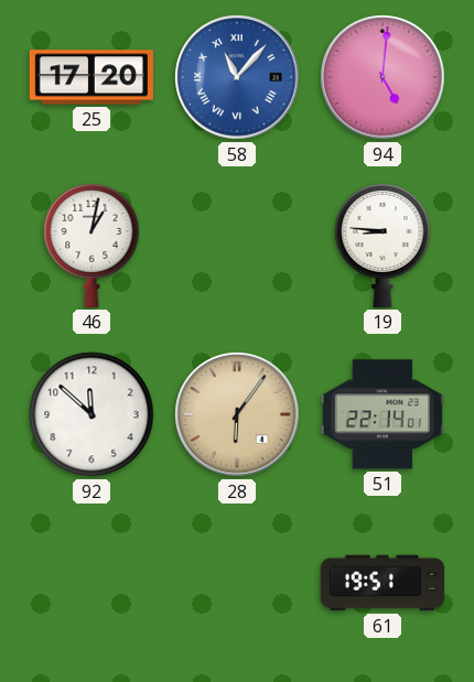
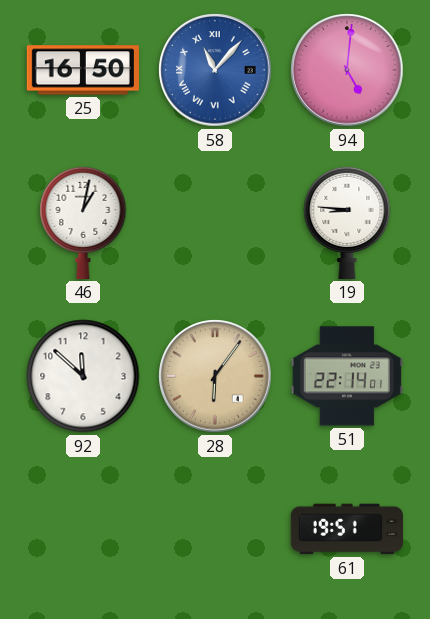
25: 17:20 -> 16:50 (83, 70)
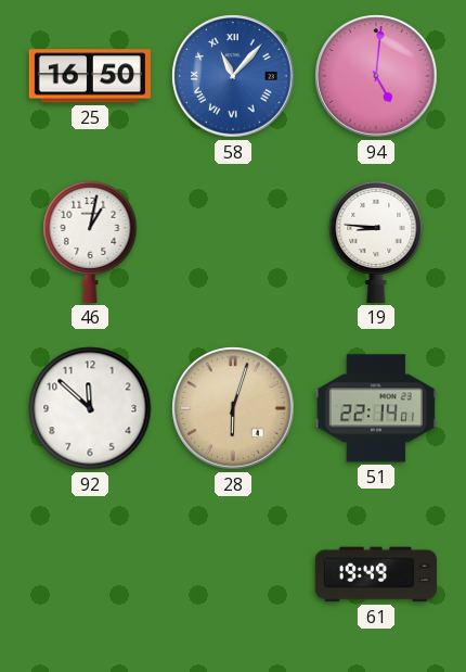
28: 6:06 -> 6:03 (233, 408)
61: 19:51 -> 19:49 (376, 574)
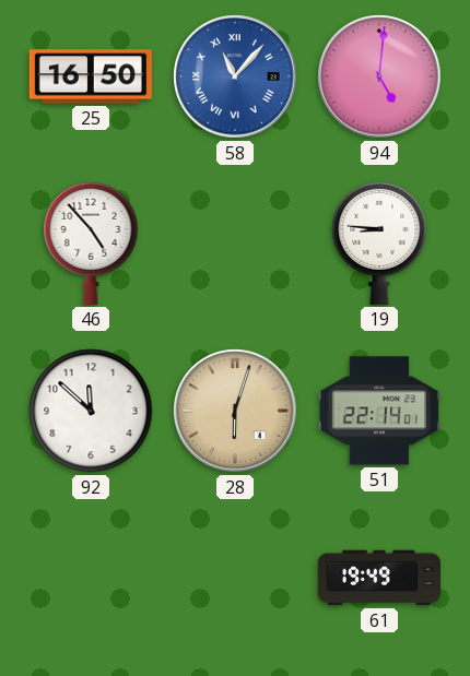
46: 1:02 -> 4:53 (91, 242)
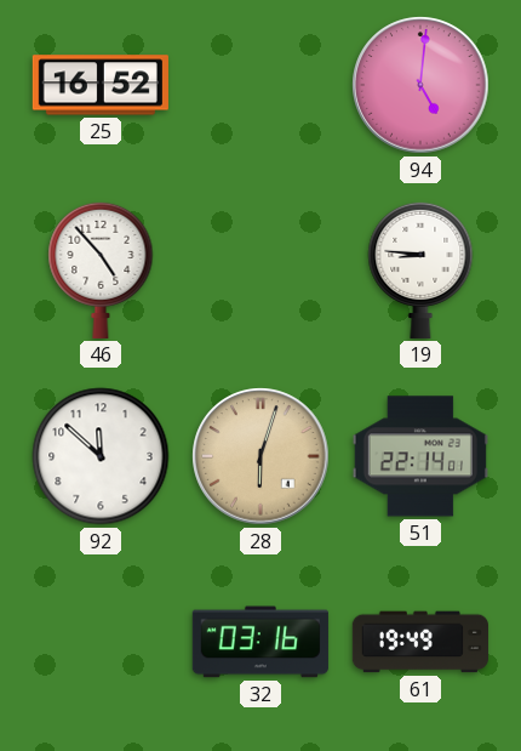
25: 16:50 -> 16:52 (101, 85)
58: 11:07 -> none (235, 76)
32: none -> 03:16 (260, 642)
